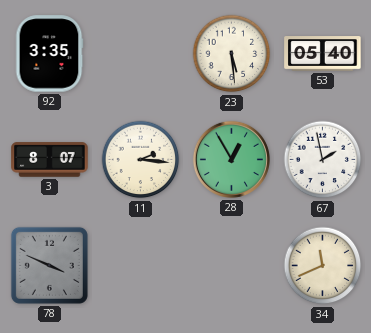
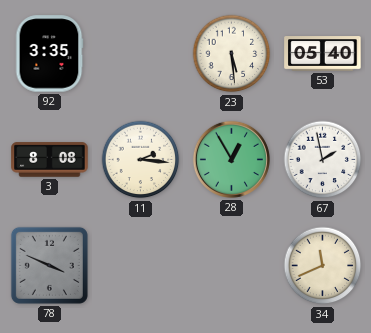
3: 8:07 -> 8:08 (50, 160)
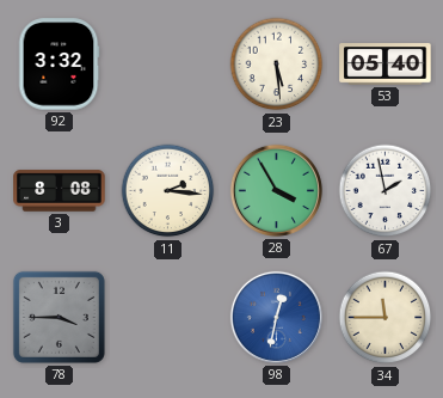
92: 3:35 -> 3:32 (59, 65)
28: 12:55 -> 3:55 (276, 190)
78: 3:49 -> 3:45 (59, 317)
98: none -> 12:32 (276, 317)
34: 11:41 -> 11:45 (386, 318)
